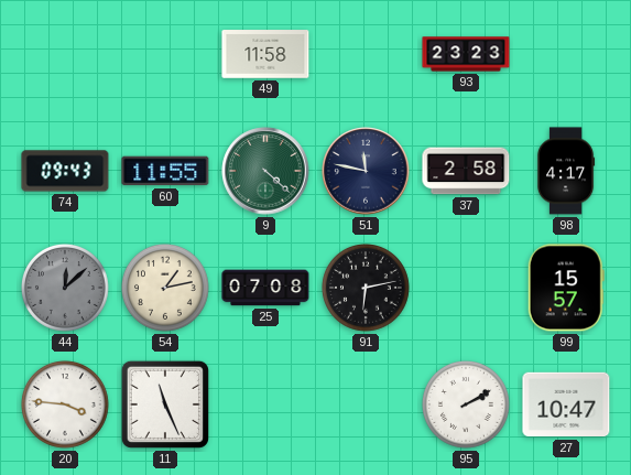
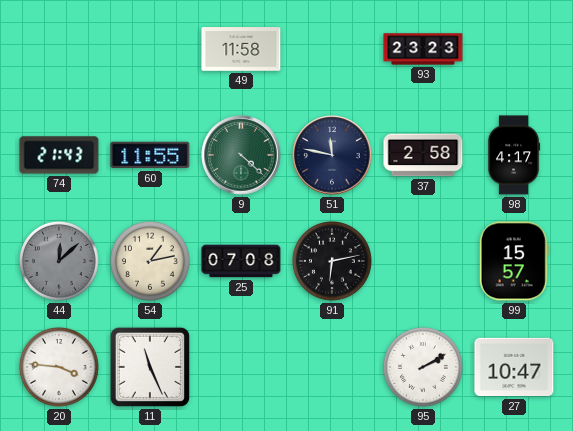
74: 09:43 -> 21:43 (59, 155)
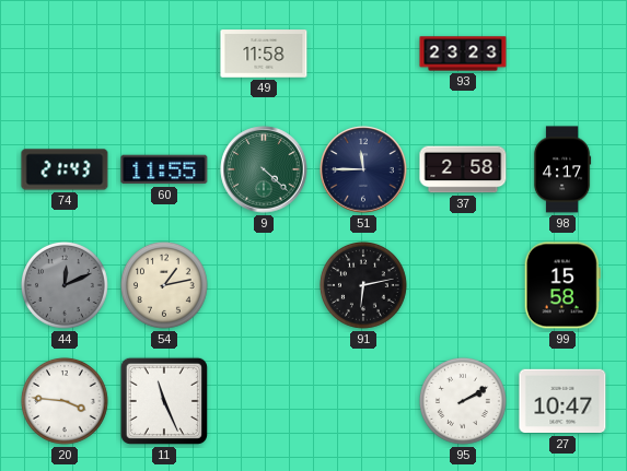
51: 11:47 -> 11:45 (363, 169)
44: 12:08 -> 12:11 (66, 286)
25: 07:08 -> none (241, 261)
99: 15:57 -> 15:58 (562, 285)
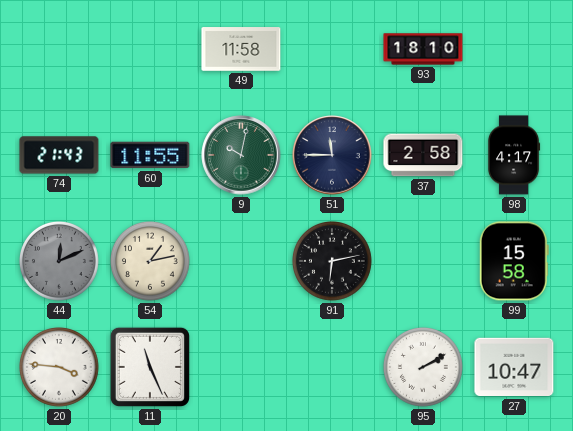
93: 23:23 -> 18:10 (423, 49)
9: 4:22 -> 10:02 (241, 155)
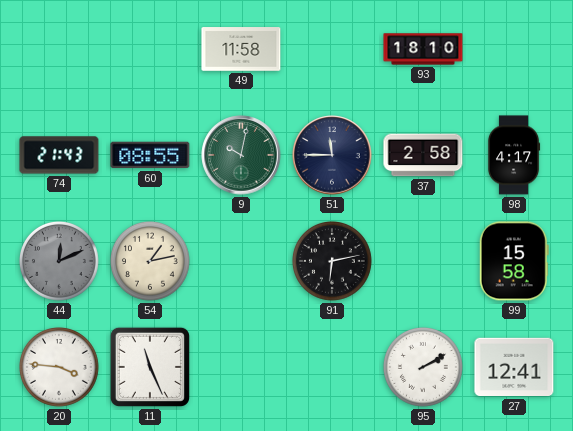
60: 11:55 -> 08:55 (150, 155)
27: 10:47 -> 12:41 (514, 367)
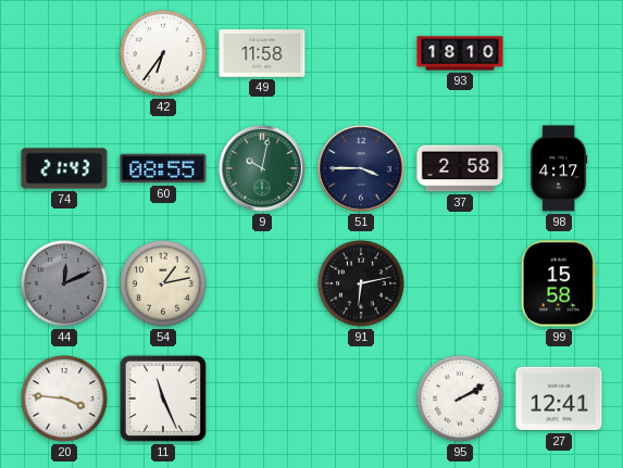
42: none -> 6:36 (164, 54)
51: 11:45 -> 3:45 (361, 168)
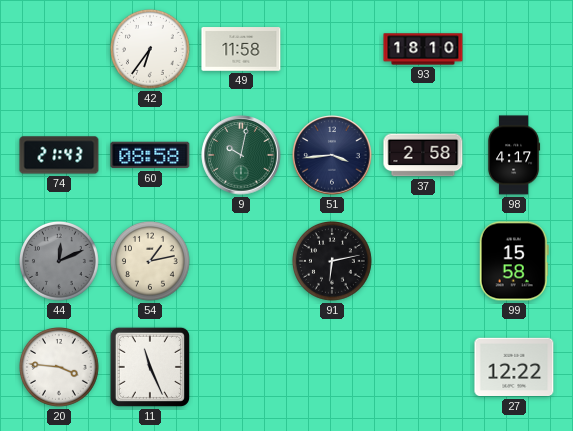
60: 08:55 -> 08:58 (150, 155)
51: 3:45 -> 3:44 (332, 155)
95: 2:10 -> none (461, 400)
27: 12:41 -> 12:22 (514, 367)
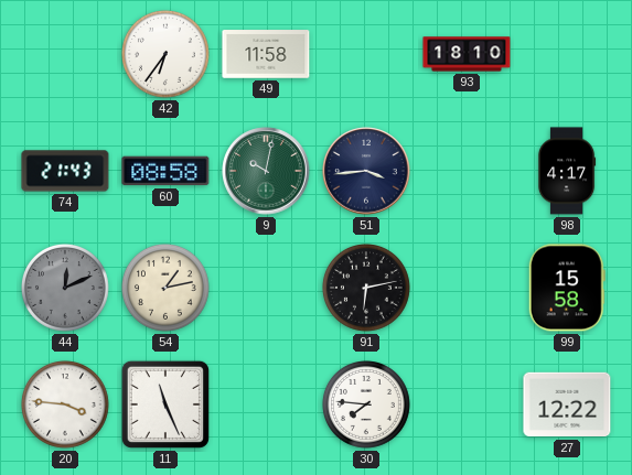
37: 2:58 -> none (423, 155)
30: none -> 7:46 (367, 406)
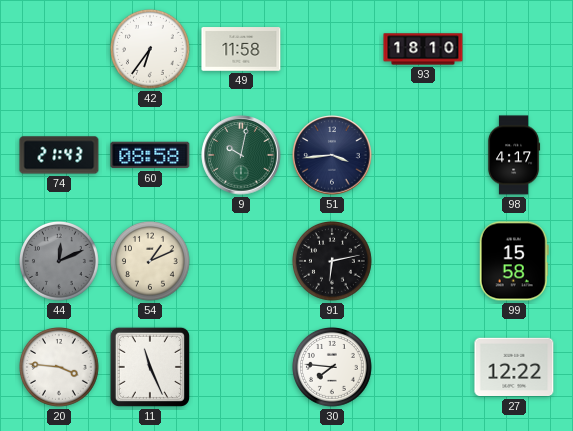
54: 1:13 -> 1:11 (151, 262)
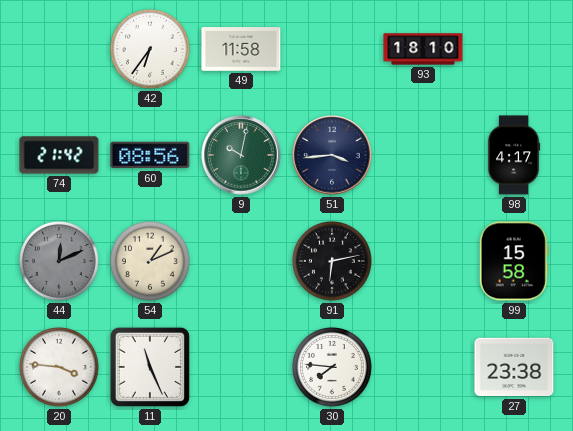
74: 21:43 -> 21:42 (59, 155)
60: 08:58 -> 08:56 (150, 155)
27: 12:22 -> 23:38 (514, 367)
